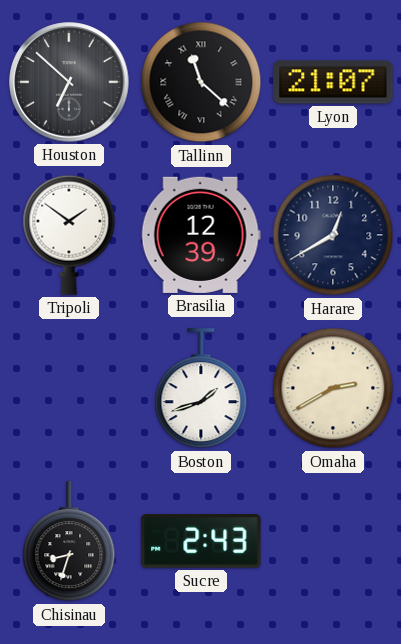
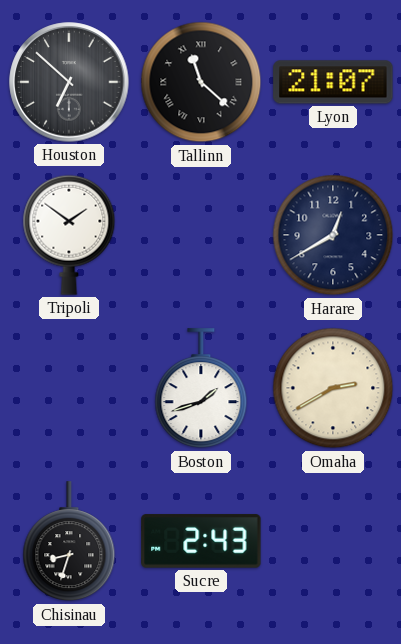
Brasilia: 12:39 -> none (201, 235)
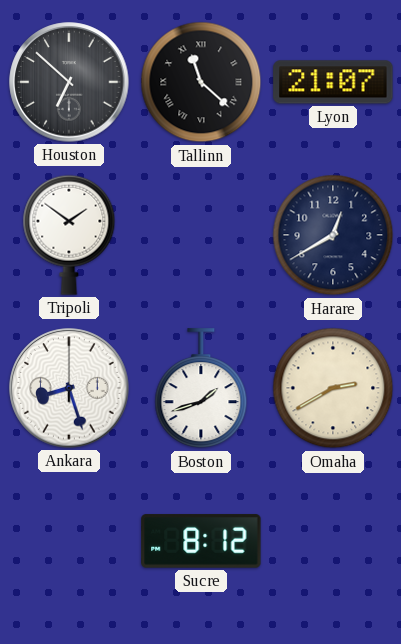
Ankara: none -> 8:27 (69, 388)
Chisinau: 8:33 -> none (69, 542)
Sucre: 2:43 -> 8:12 (201, 541)
